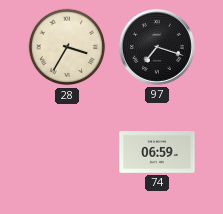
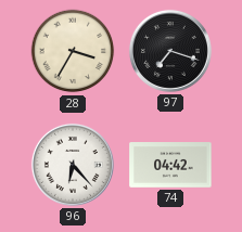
96: none -> 6:23 (73, 165)
74: 06:59 -> 04:42 (170, 165)
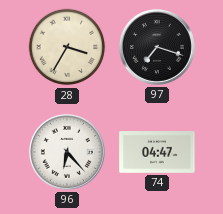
74: 04:42 -> 04:47 (157, 152)
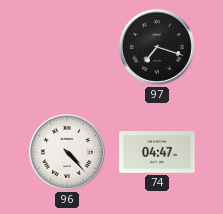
28: 3:35 -> none (67, 47)
96: 6:23 -> 4:23 (67, 152)
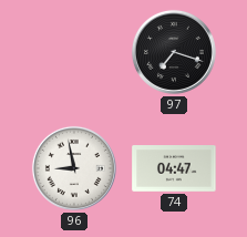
96: 4:23 -> 8:58 (74, 168)
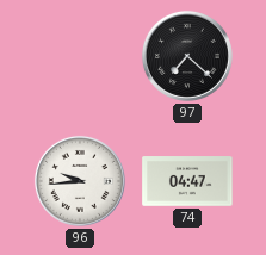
97: 7:18 -> 7:22 (187, 56)
96: 8:58 -> 9:44 (80, 181)
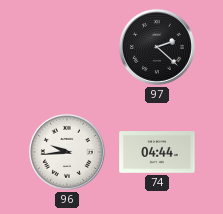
97: 7:22 -> 2:22 (157, 47)
74: 04:47 -> 04:44 (157, 152)
